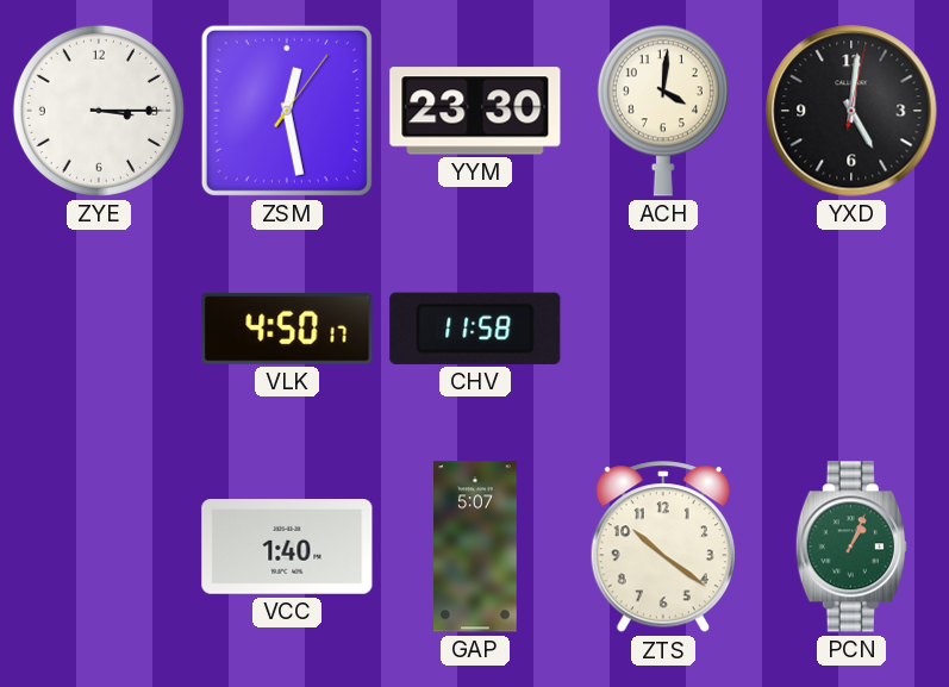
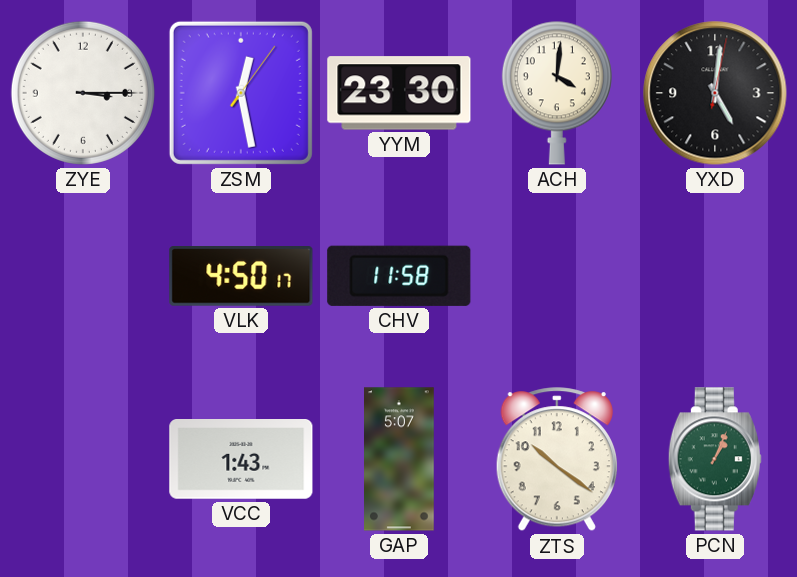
VCC: 1:40 -> 1:43 (241, 460)
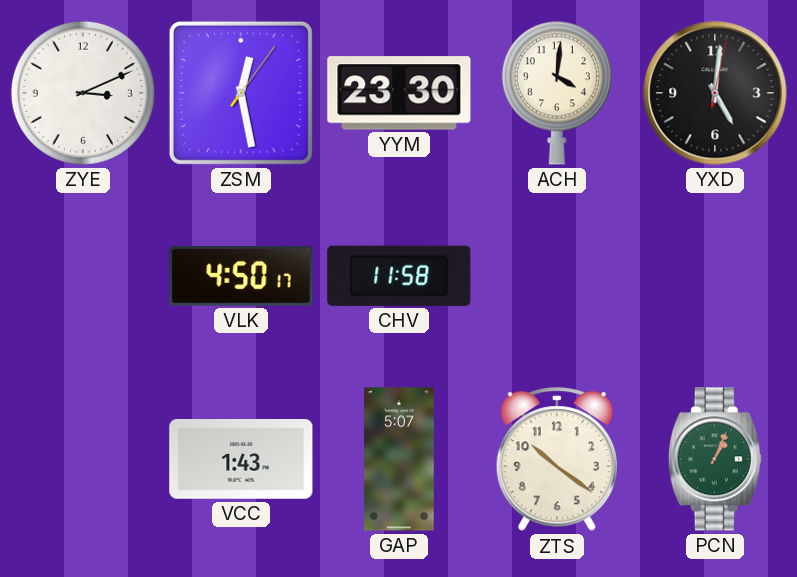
ZYE: 3:15 -> 3:11 (83, 93)
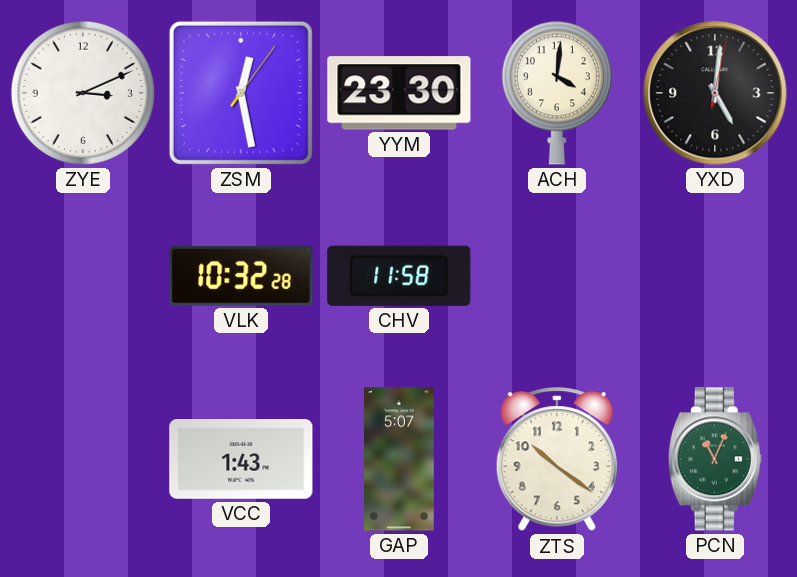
VLK: 4:50 -> 10:32 (241, 277)
PCN: 1:04 -> 11:04 (715, 459)
